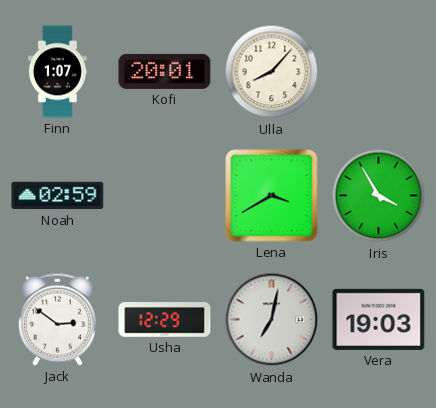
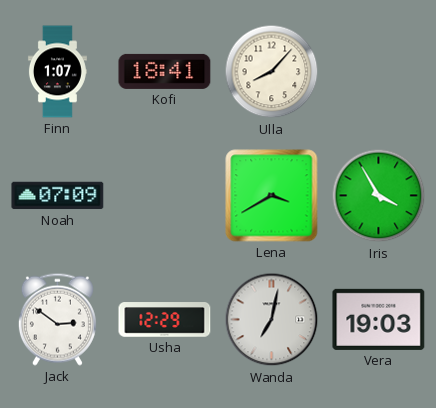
Kofi: 20:01 -> 18:41 (165, 71)
Noah: 02:59 -> 07:09 (58, 196)
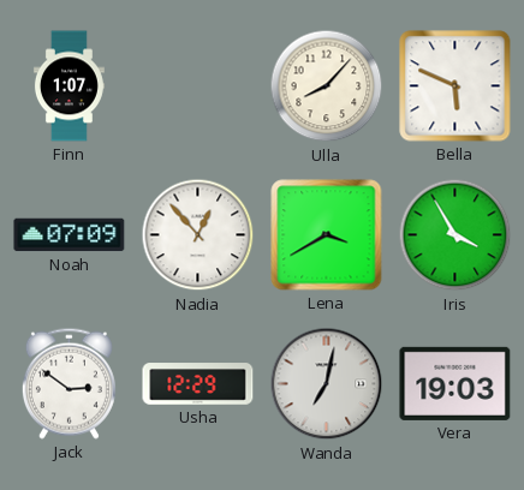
Kofi: 18:41 -> none (165, 71)
Bella: none -> 5:49 (455, 86)
Nadia: none -> 12:53 (198, 235)
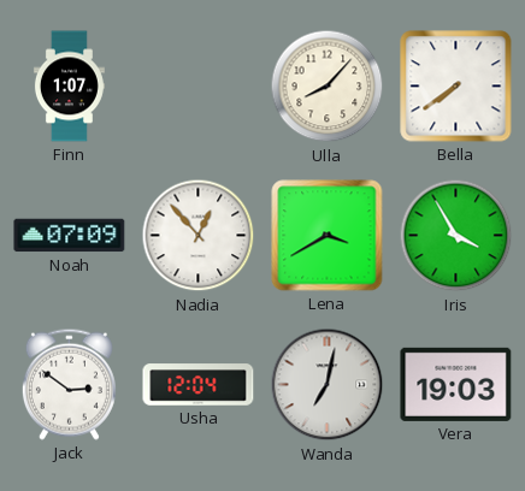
Bella: 5:49 -> 7:39 (456, 87)
Usha: 12:29 -> 12:04 (199, 385)
